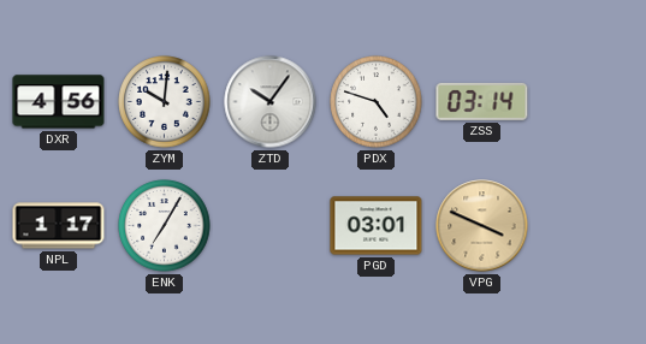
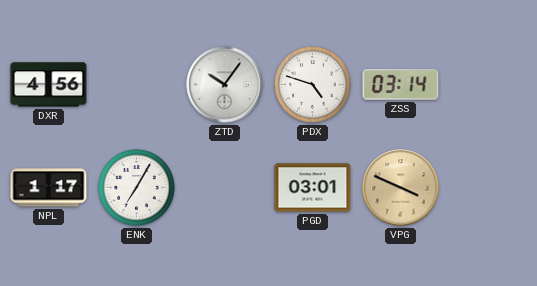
ZYM: 10:01 -> none (165, 102)
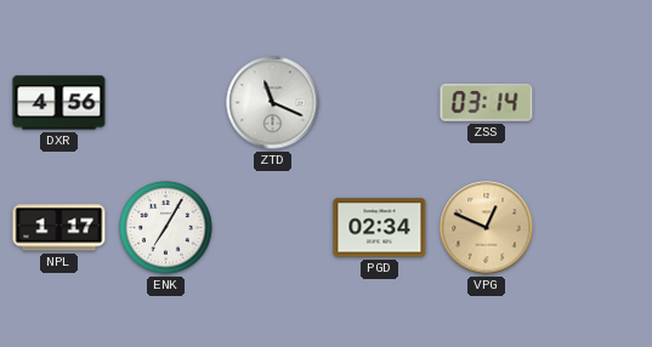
ZTD: 10:06 -> 11:19 (273, 103)
PDX: 4:48 -> none (313, 85)
PGD: 03:01 -> 02:34 (380, 228)
VPG: 3:49 -> 12:49 (487, 228)
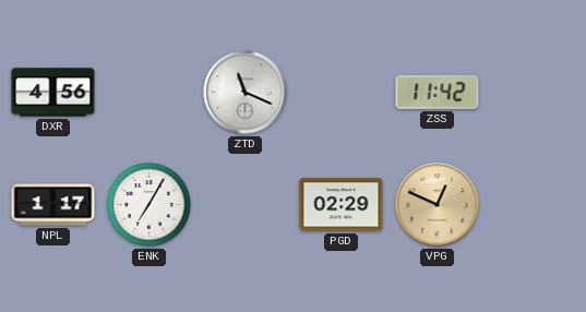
ZSS: 03:14 -> 11:42 (438, 92)
PGD: 02:34 -> 02:29 (342, 205)
